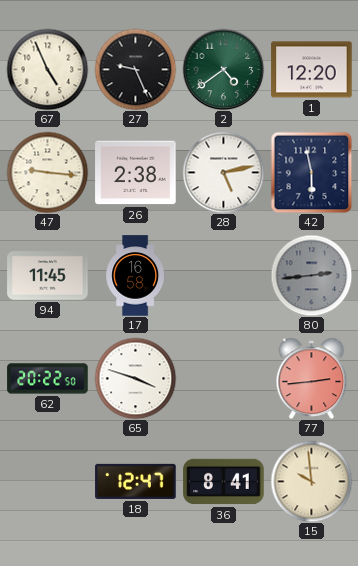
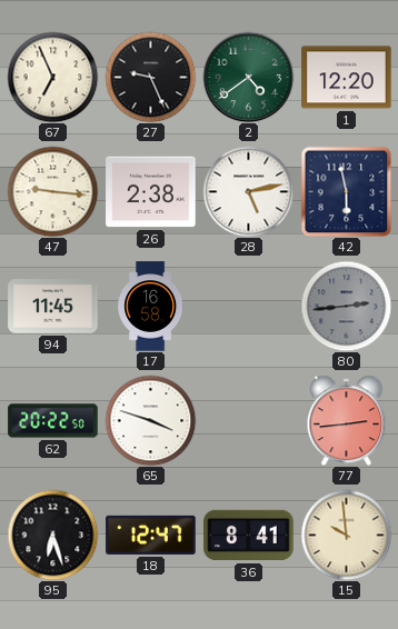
67: 4:56 -> 6:56 (52, 77)
95: none -> 6:27 (52, 535)
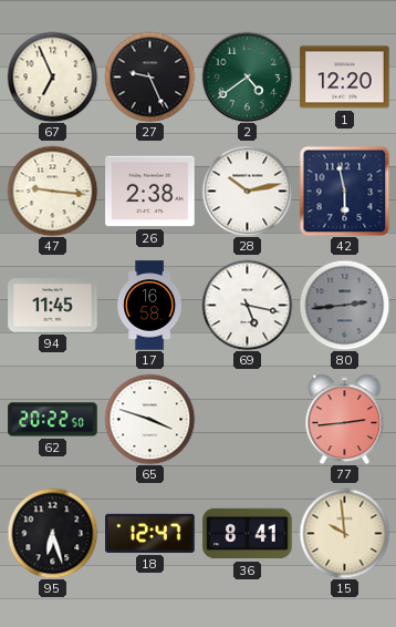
28: 5:13 -> 10:13 (247, 191)
69: none -> 5:17 (247, 305)
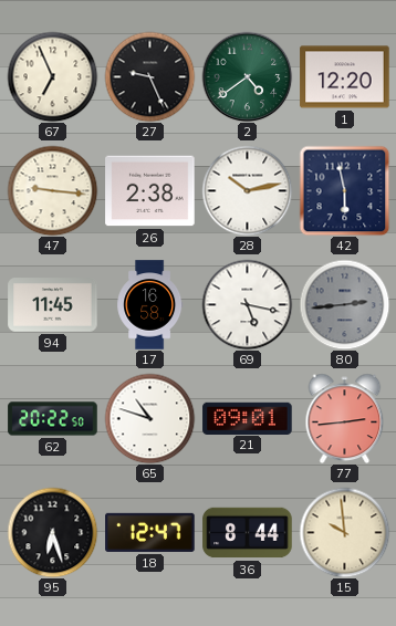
65: 3:48 -> 10:48 (149, 418)
21: none -> 09:01 (248, 418)
36: 8:41 -> 8:44 (248, 533)
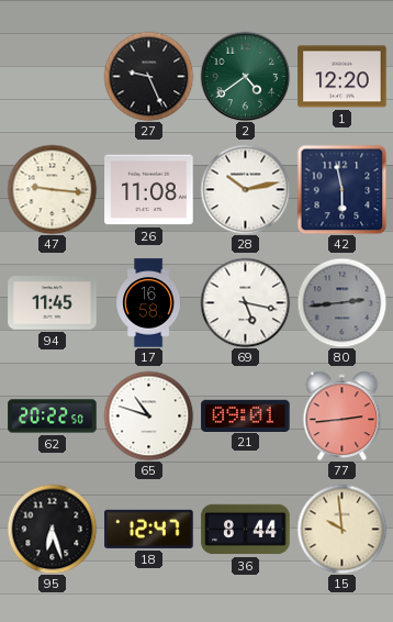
67: 6:56 -> none (52, 76)
26: 2:38 -> 11:08 (149, 190)
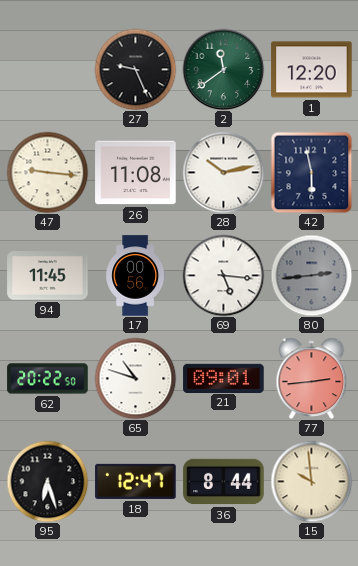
2: 4:39 -> 11:39 (223, 69)
17: 16:58 -> 00:56 (136, 276)
69: 5:17 -> 5:16 (223, 275)
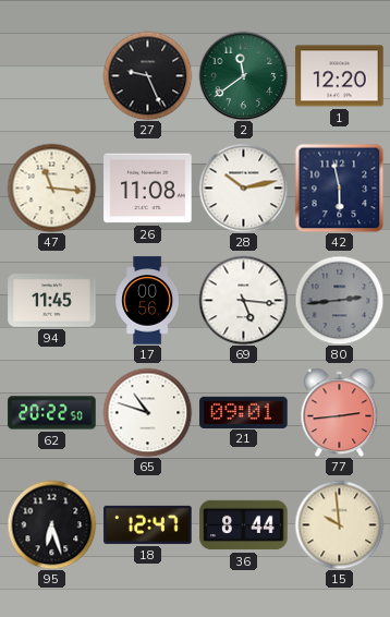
47: 9:16 -> 11:16 (51, 187)
